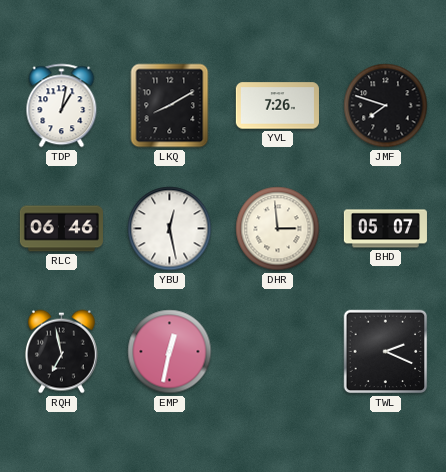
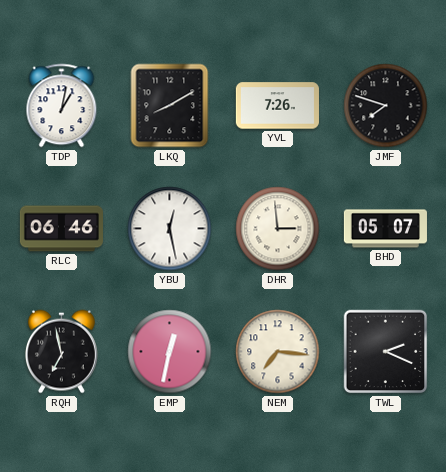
NEM: none -> 7:16 (278, 352)
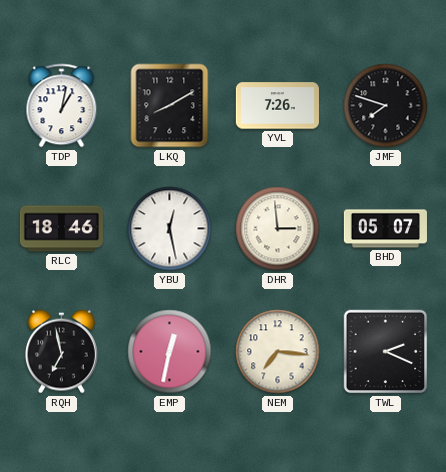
RLC: 06:46 -> 18:46 (61, 229)
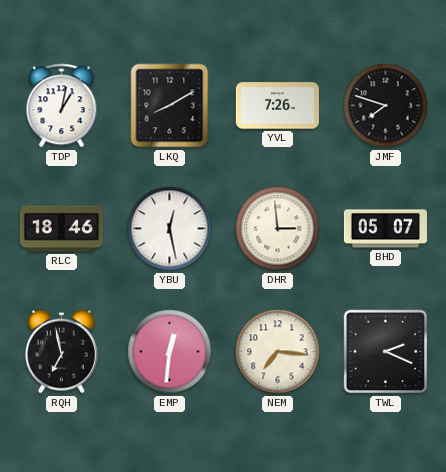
EMP: 12:32 -> 12:31 (170, 352)
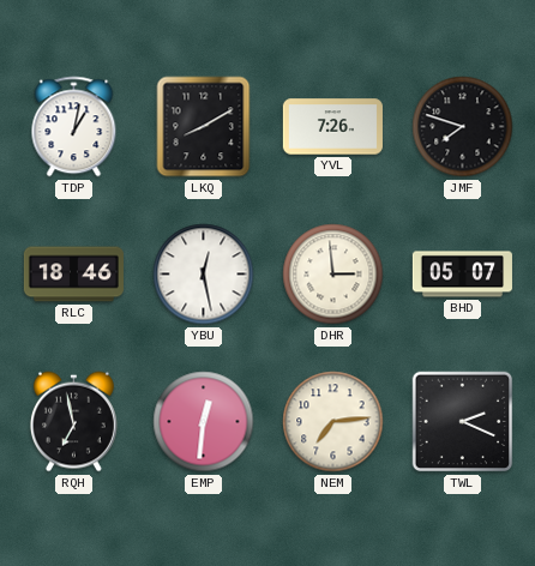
NEM: 7:16 -> 7:14 (333, 422)
